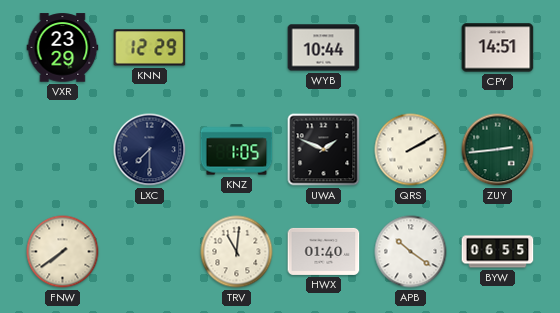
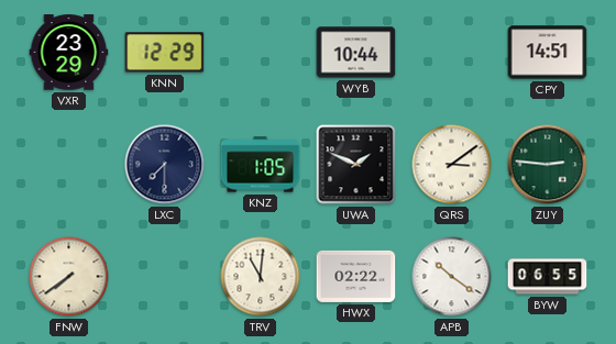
QRS: 2:10 -> 3:09 (452, 165)
ZUY: 2:44 -> 2:46 (548, 165)
HWX: 01:40 -> 02:22 (356, 276)
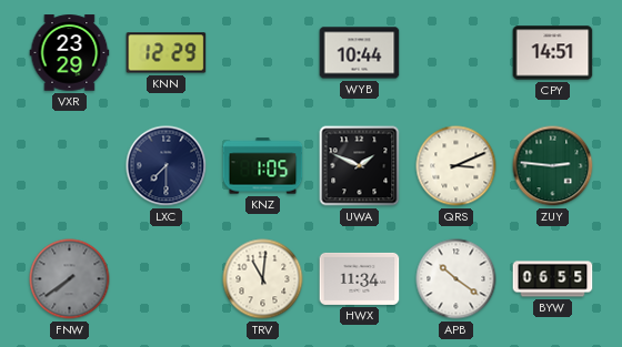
QRS: 3:09 -> 3:11 (457, 166)
FNW dial: cream -> grey (70, 279)
HWX: 02:22 -> 11:34 (360, 278)
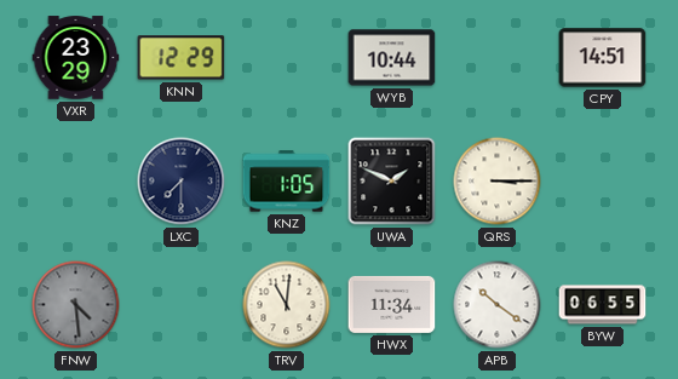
QRS: 3:11 -> 3:15 (498, 182)
ZUY: 2:46 -> none (553, 166)
FNW: 7:39 -> 4:29 (76, 305)
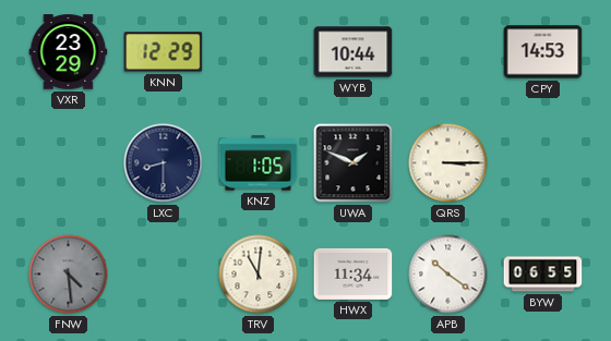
CPY: 14:51 -> 14:53 (543, 52)
LXC: 7:30 -> 8:30 (164, 163)
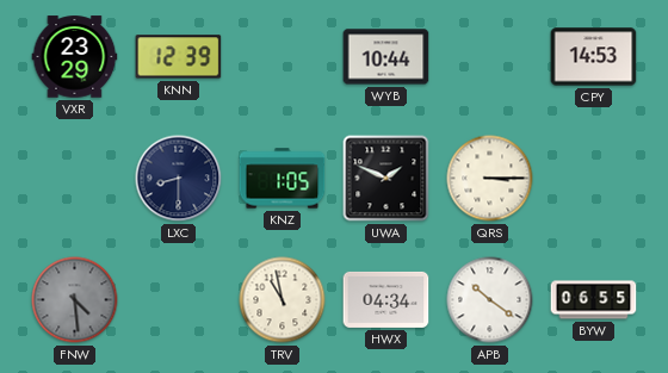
KNN: 12:29 -> 12:39 (179, 57)
TRV: 11:01 -> 10:58 (283, 300)
HWX: 11:34 -> 04:34 (386, 299)
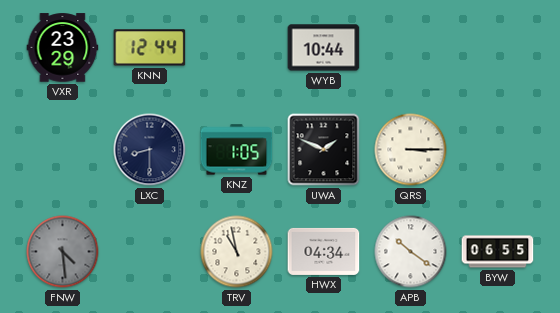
KNN: 12:39 -> 12:44 (150, 48)
CPY: 14:53 -> none (594, 57)
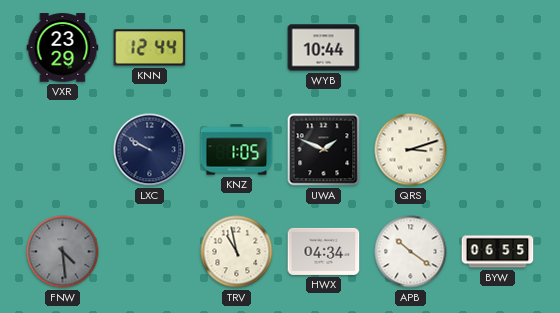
LXC: 8:30 -> 9:50 (150, 150)
QRS: 3:15 -> 3:12 (411, 150)
